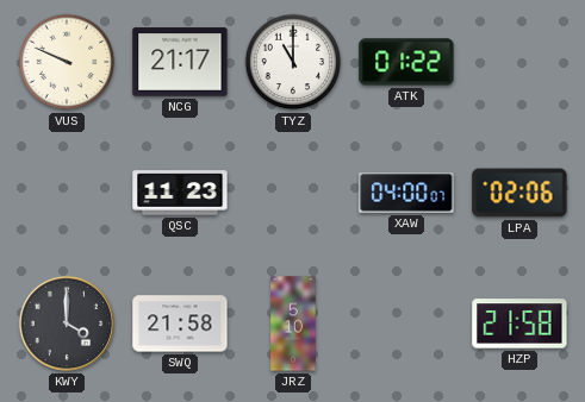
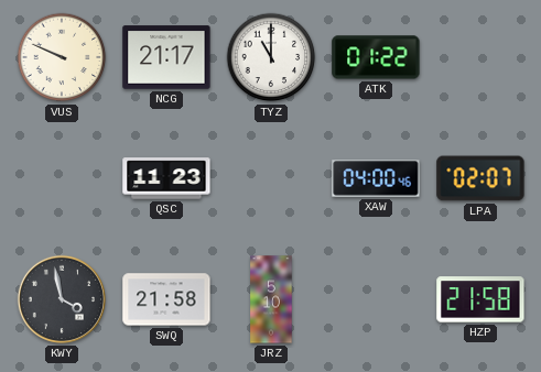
XAW: 04:00:07 -> 04:00:46 (376, 178)
LPA: 02:06 -> 02:07 (480, 178)
KWY: 4:00 -> 3:58 (62, 299)
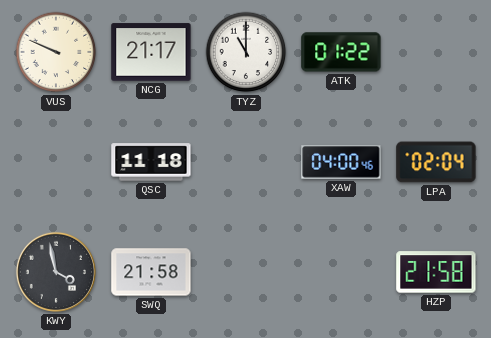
QSC: 11:23 -> 11:18 (151, 162)
LPA: 02:07 -> 02:04 (436, 162)
JRZ: 5:10 -> none (271, 299)
